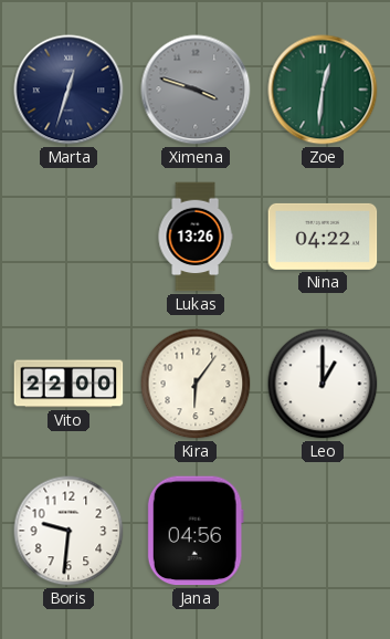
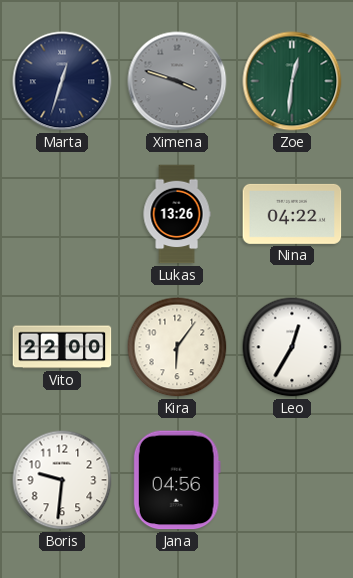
Leo: 1:00 -> 12:35 (292, 347)
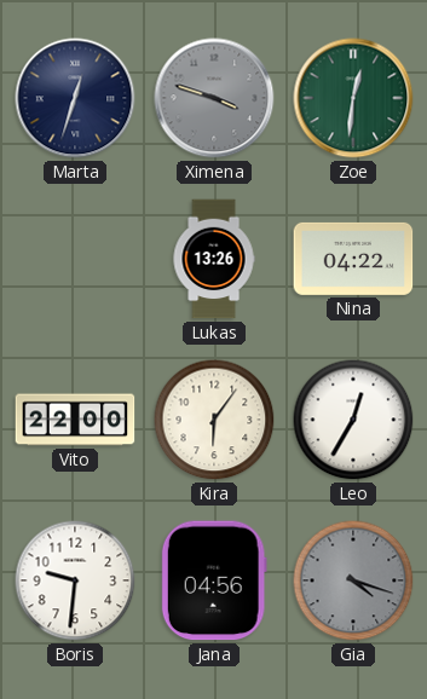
Gia: none -> 4:18 (353, 580)
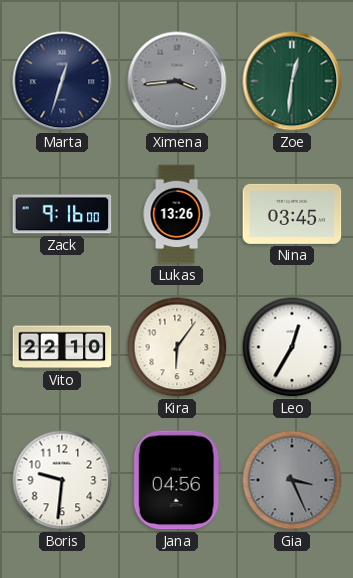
Ximena: 3:48 -> 3:44 (177, 81)
Zack: none -> 9:16 (62, 214)
Nina: 04:22 -> 03:45 (292, 214)
Vito: 22:00 -> 22:10 (62, 347)
Gia: 4:18 -> 3:26 (292, 480)
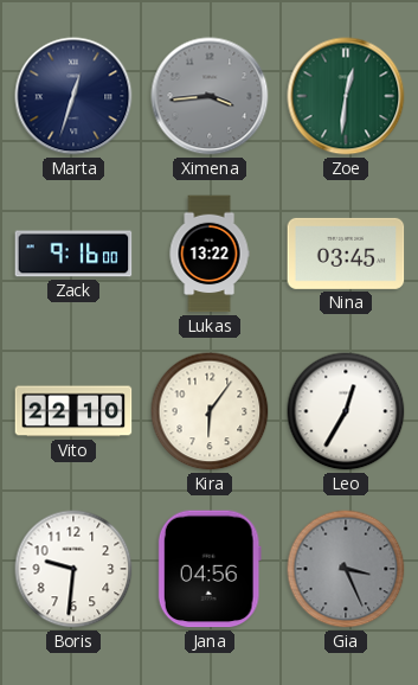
Lukas: 13:26 -> 13:22 (210, 254)
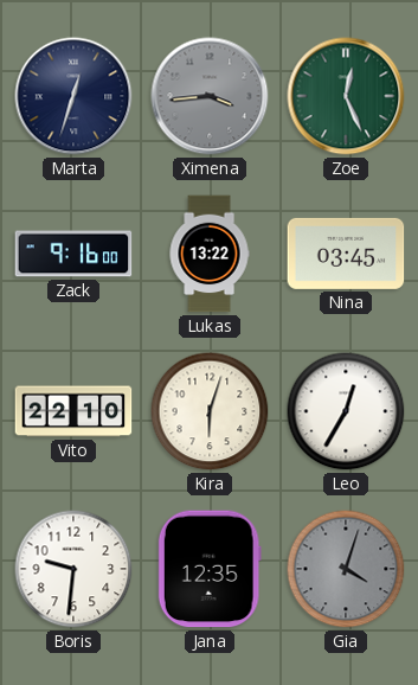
Zoe: 12:31 -> 12:26 (346, 96)
Kira: 6:06 -> 6:03 (210, 411)
Jana: 04:56 -> 12:35 (210, 569)
Gia: 3:26 -> 4:03 (346, 569)
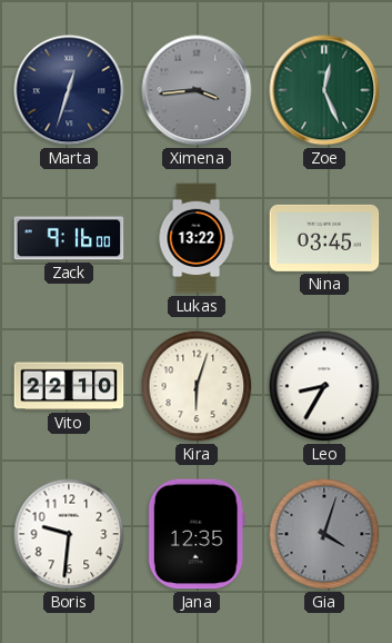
Leo: 12:35 -> 8:35 (324, 386)
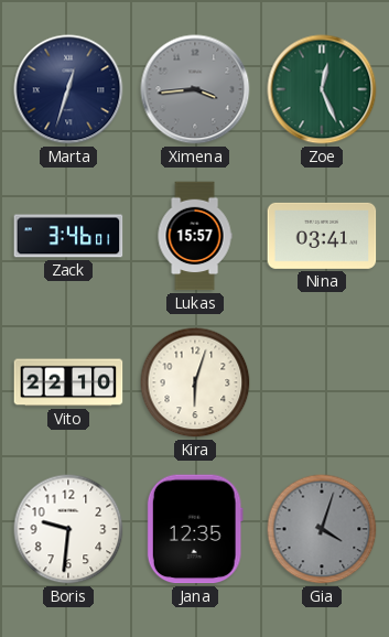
Zack: 9:16 -> 3:46 (68, 236)
Lukas: 13:22 -> 15:57 (195, 236)
Nina: 03:45 -> 03:41 (322, 236)
Leo: 8:35 -> none (324, 386)
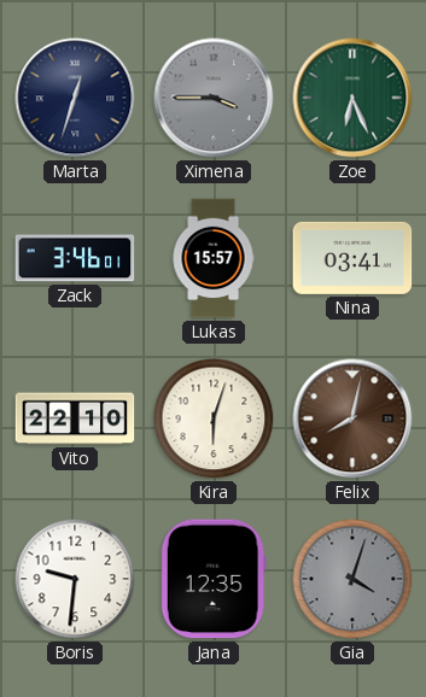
Ximena: 3:44 -> 3:45 (214, 98)
Zoe: 12:26 -> 6:26 (352, 98)
Felix: none -> 8:02 (352, 418)
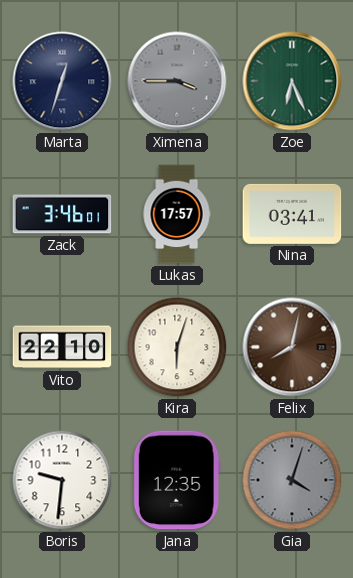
Lukas: 15:57 -> 17:57 (177, 214)
